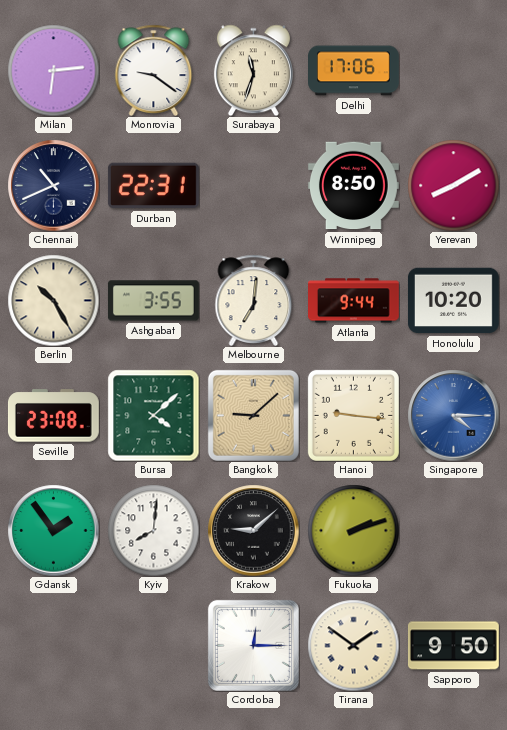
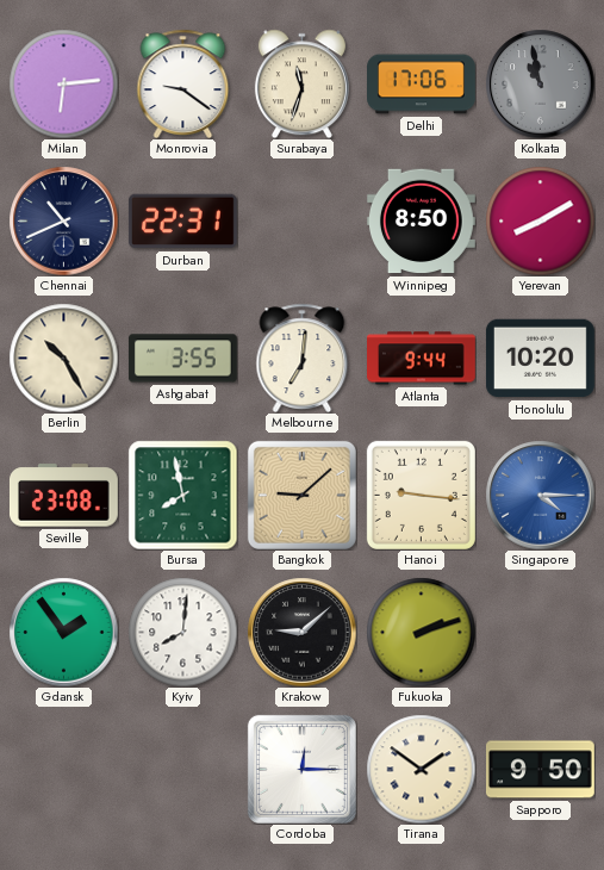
Kolkata: none -> 10:58 (540, 83)
Bursa: 4:08 -> 7:58 (182, 495)
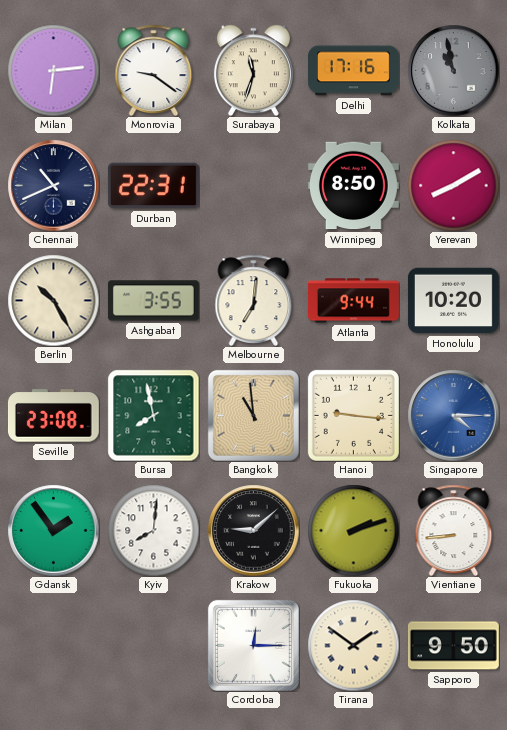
Delhi: 17:06 -> 17:16 (354, 71)
Bangkok: 9:08 -> 10:59 (253, 415)
Vientiane: none -> 8:44 (454, 530)
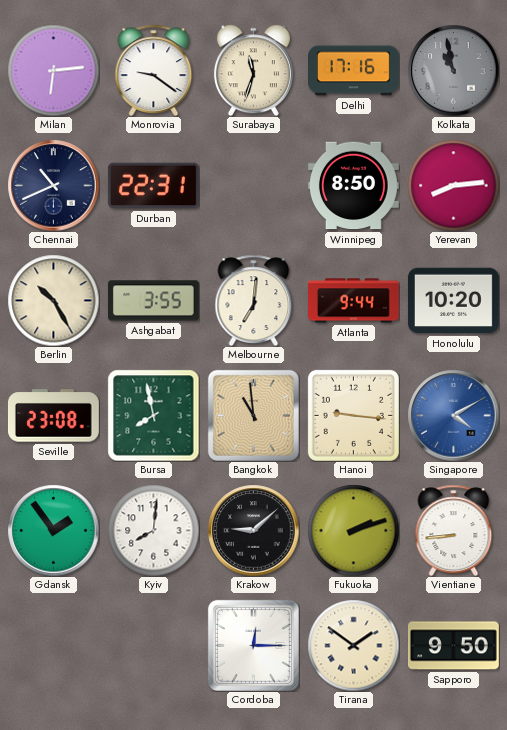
Yerevan: 8:10 -> 8:14 (453, 185)
Singapore: 4:15 -> 4:10 (453, 415)
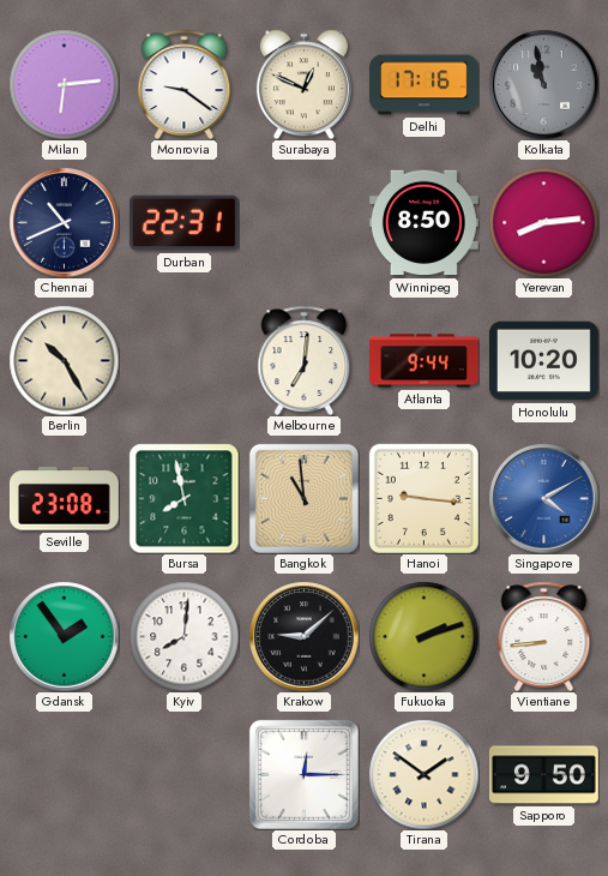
Surabaya: 11:33 -> 12:49 (303, 84)
Ashgabat: 3:55 -> none (153, 301)
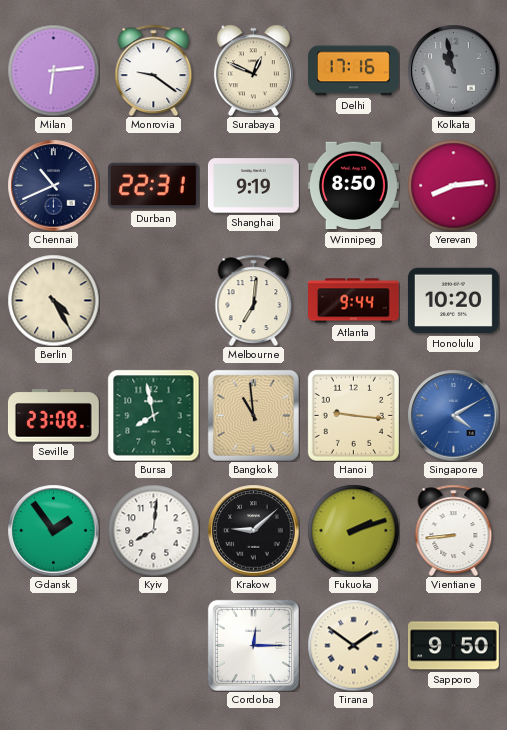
Shanghai: none -> 9:19 (253, 186)
Berlin: 10:25 -> 4:25 (53, 300)
